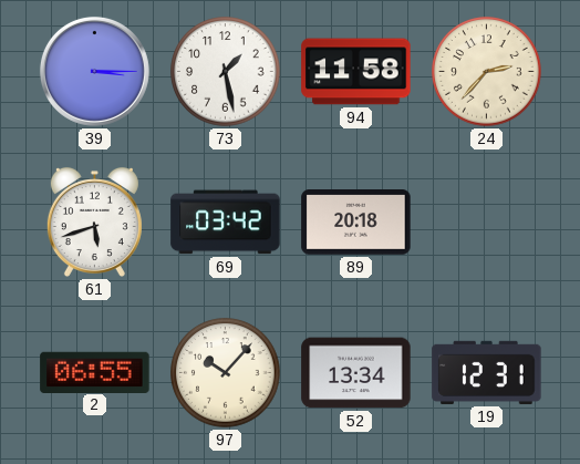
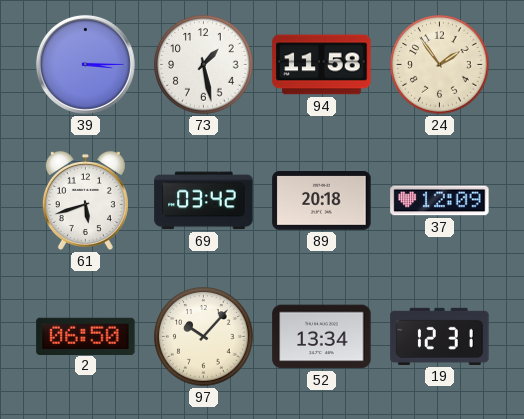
24: 2:37 -> 1:54 (440, 65)
37: none -> 12:09 (440, 201)
2: 06:55 -> 06:50 (86, 336)
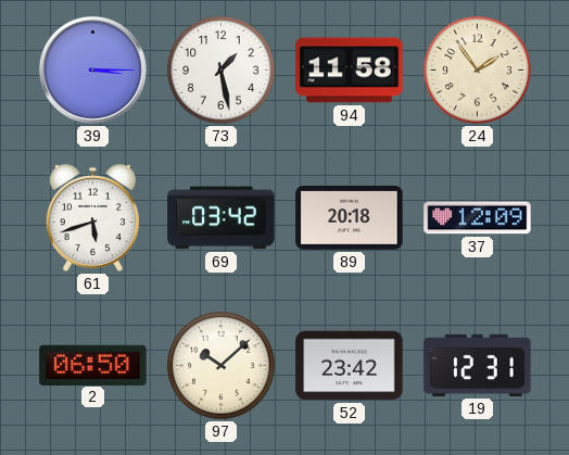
97: 10:07 -> 10:08 (222, 366)
52: 13:34 -> 23:42 (350, 366)
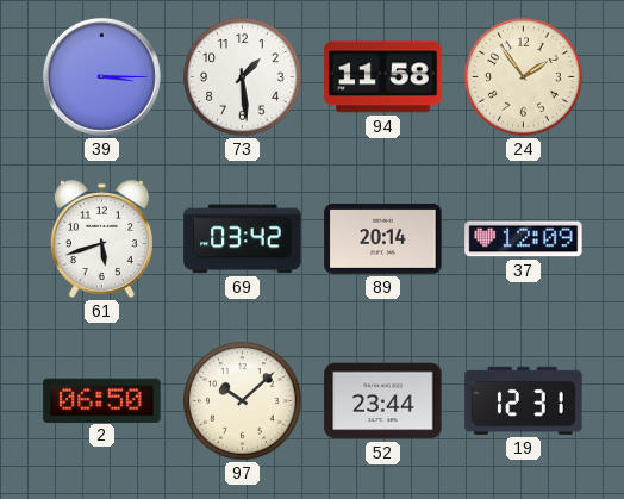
73: 1:28 -> 1:29 (243, 77)
89: 20:18 -> 20:14 (383, 239)
52: 23:42 -> 23:44 (383, 401)
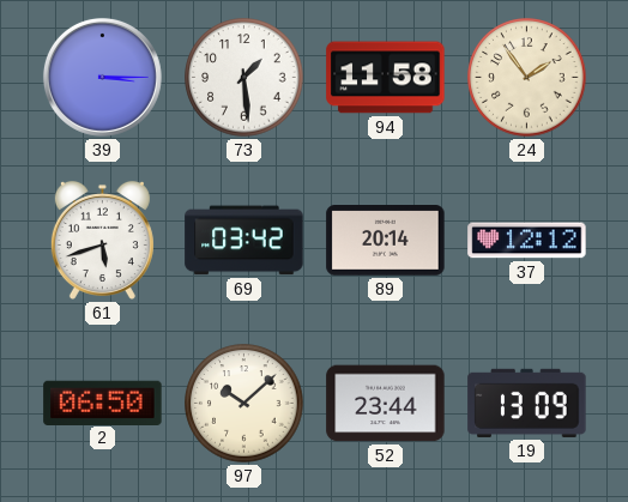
37: 12:09 -> 12:12 (527, 241)
19: 12:31 -> 13:09 (527, 403)
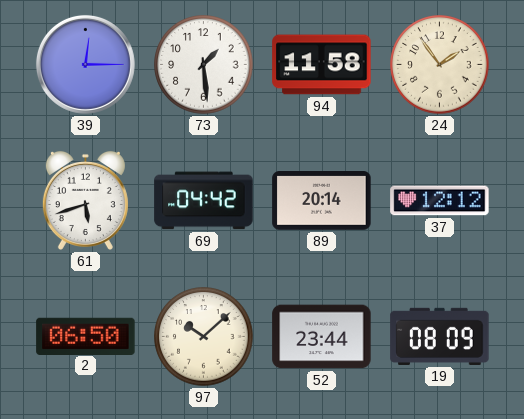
39: 3:15 -> 12:15 (85, 64)
69: 03:42 -> 04:42 (204, 201)
19: 13:09 -> 08:09 (440, 336)
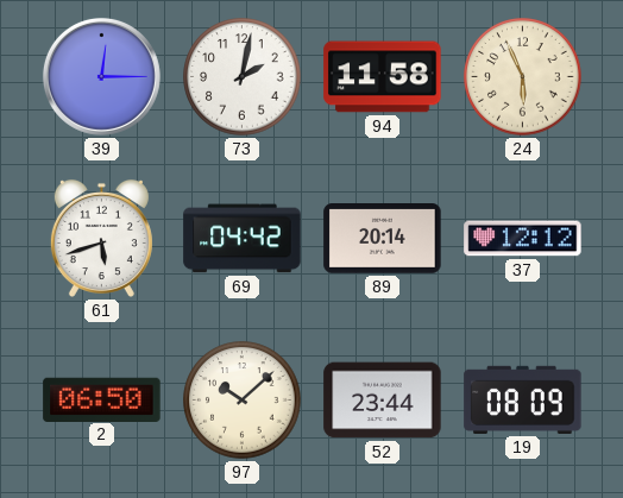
73: 1:29 -> 2:02 (243, 77)
24: 1:54 -> 5:56 (523, 77)
